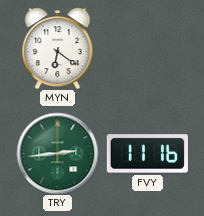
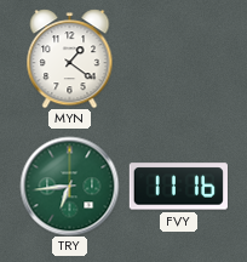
MYN: 6:21 -> 1:21 (70, 58)
TRY: 2:44 -> 6:44 (69, 186)
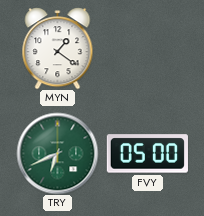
TRY: 6:44 -> 6:41 (57, 153)
FVY: 11:16 -> 05:00 (147, 154)
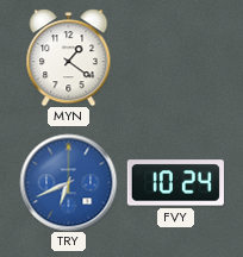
TRY dial: green -> blue (68, 182)
FVY: 05:00 -> 10:24 (175, 183)
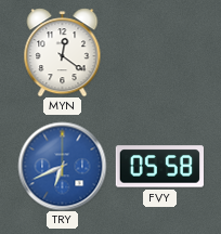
MYN: 1:21 -> 12:21 (63, 52)
FVY: 10:24 -> 05:58 (159, 167)
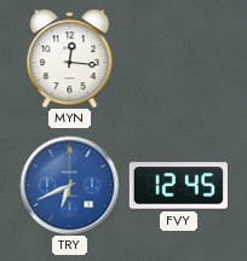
MYN: 12:21 -> 12:16 (70, 58)
FVY: 05:58 -> 12:45 (178, 186)
